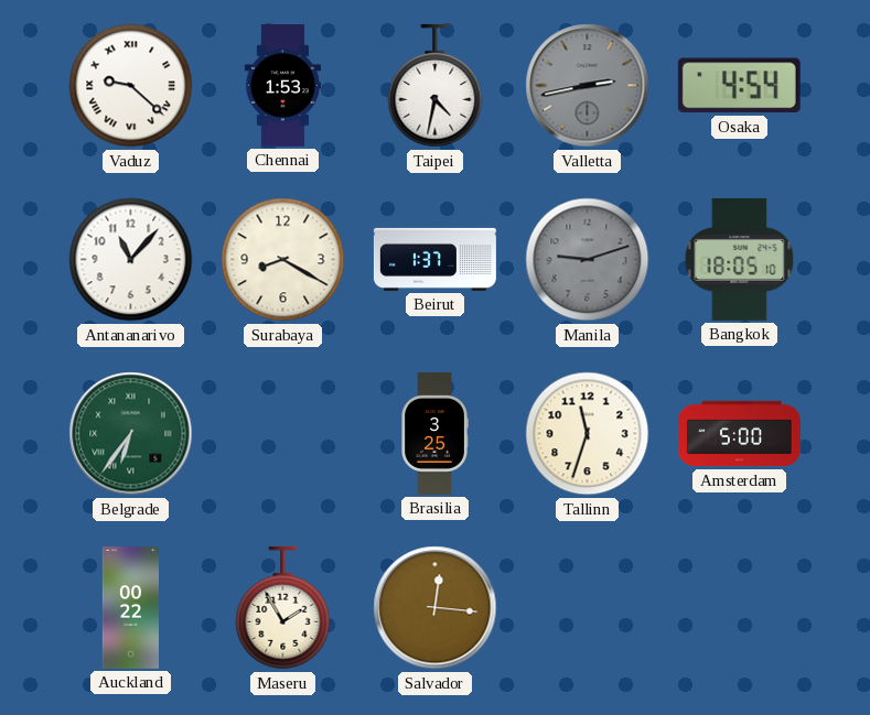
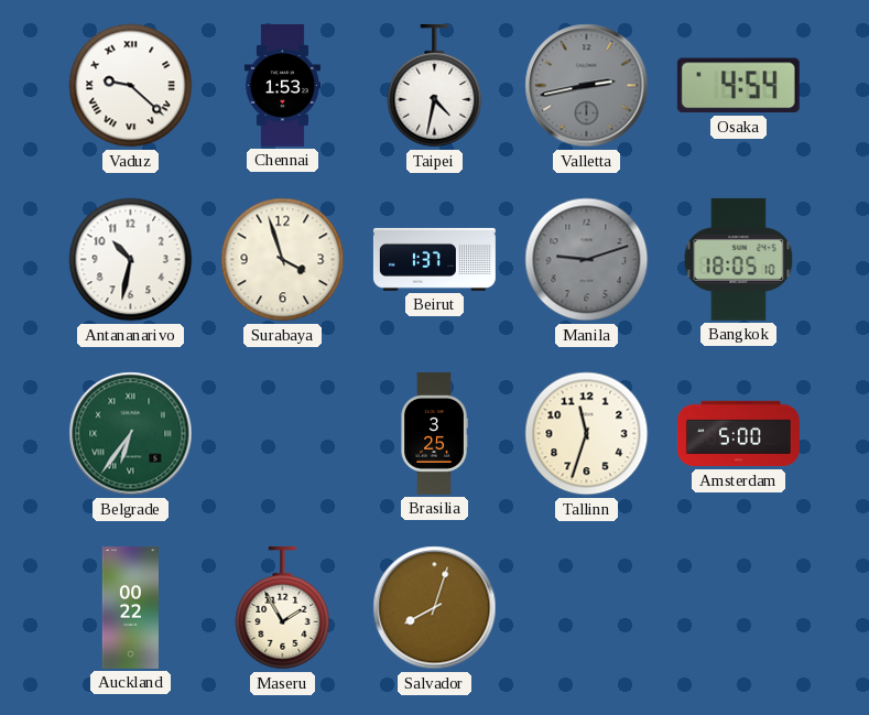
Antananarivo: 11:07 -> 10:32 (131, 260)
Surabaya: 8:20 -> 3:57 (283, 260)
Salvador: 12:16 -> 8:03 (435, 608)
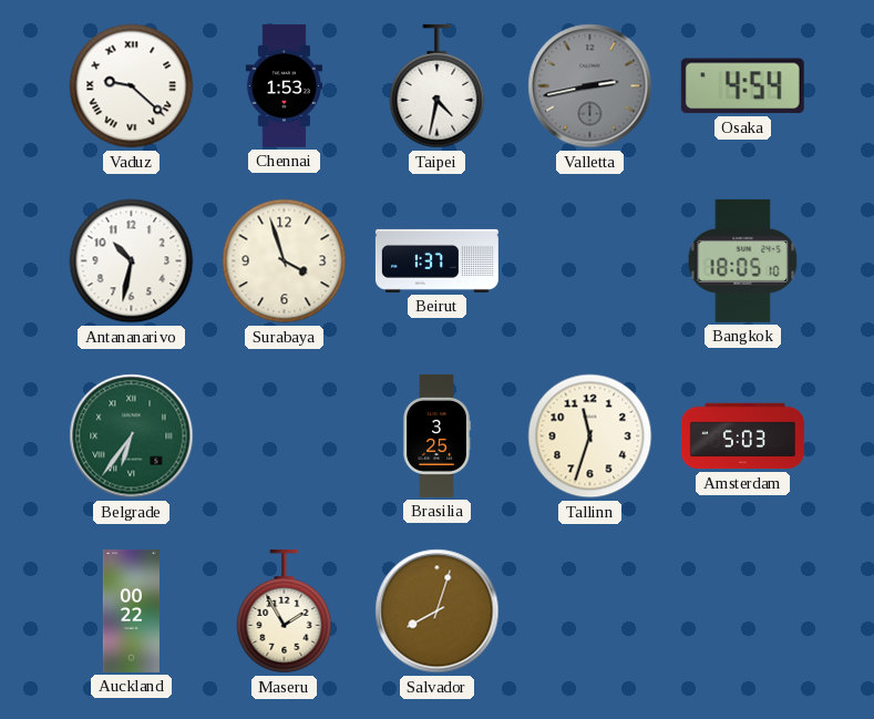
Manila: 9:12 -> none (587, 260)
Amsterdam: 5:00 -> 5:03 (742, 436)
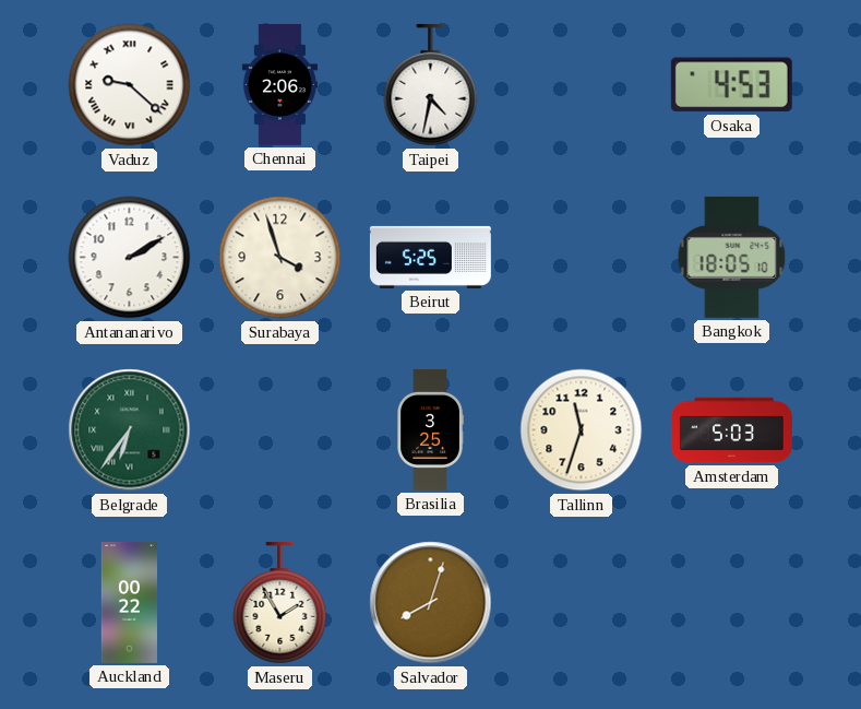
Chennai: 1:53 -> 2:06 (279, 84)
Valletta: 2:43 -> none (590, 86)
Osaka: 4:54 -> 4:53 (731, 85)
Antananarivo: 10:32 -> 2:10 (130, 258)
Beirut: 1:37 -> 5:25 (430, 257)
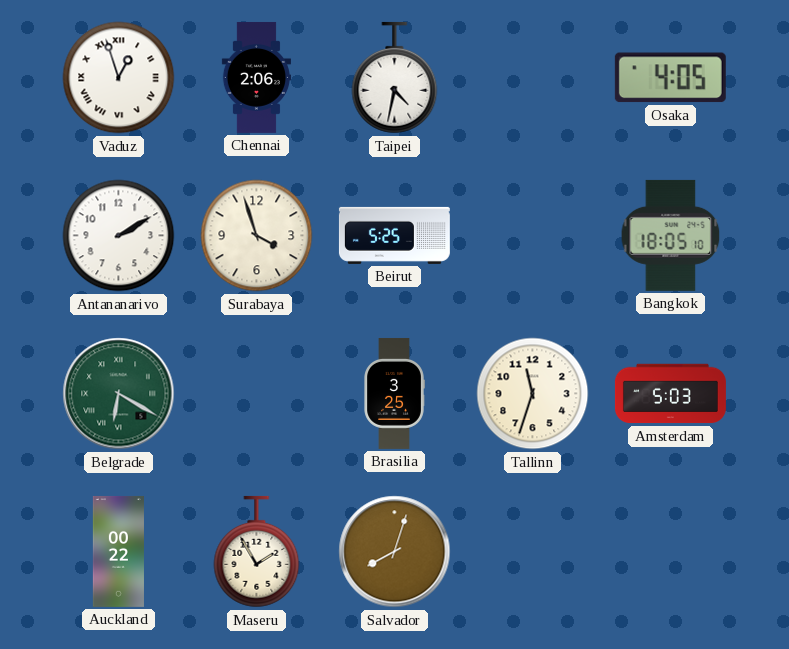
Vaduz: 9:22 -> 12:57 (119, 78)
Osaka: 4:53 -> 4:05 (670, 78)
Belgrade: 6:36 -> 6:20 (119, 394)
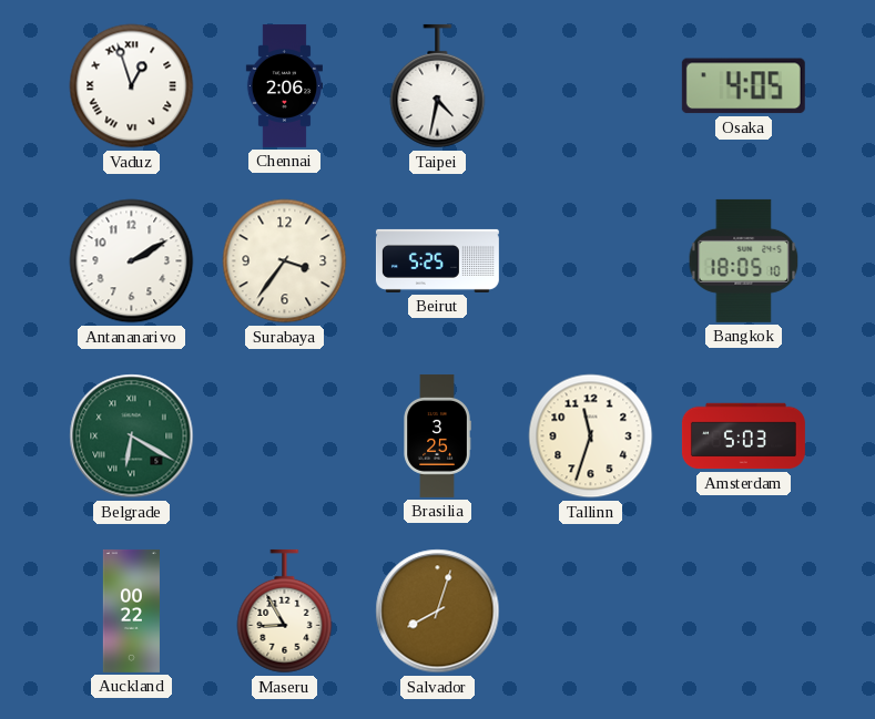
Surabaya: 3:57 -> 3:36 (285, 261)
Maseru: 1:55 -> 8:55 (285, 612)
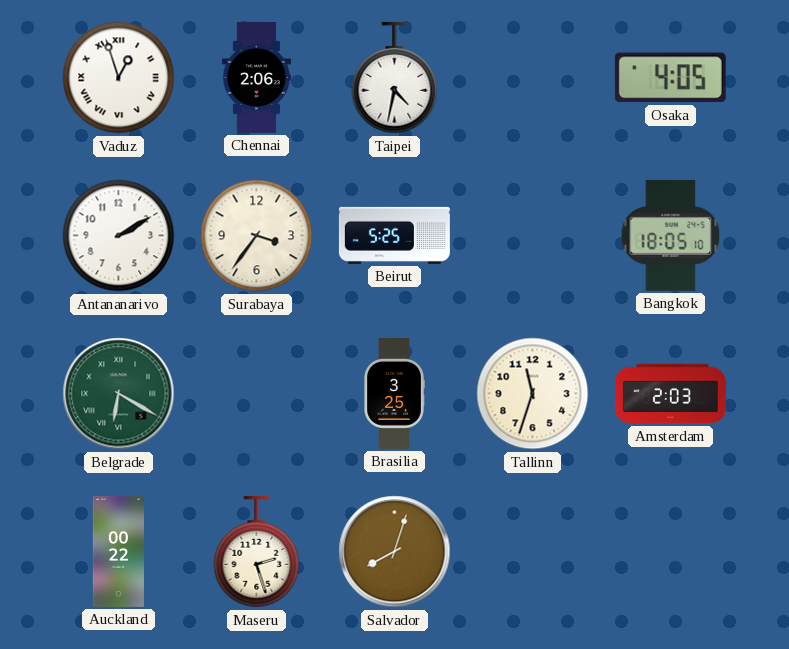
Amsterdam: 5:03 -> 2:03 (670, 394)
Maseru: 8:55 -> 2:27 (257, 552)
